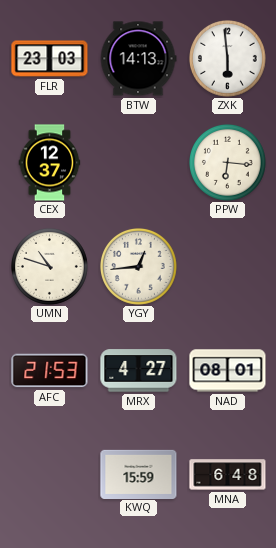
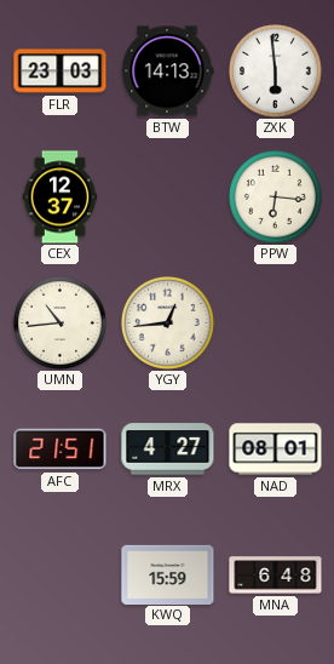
UMN: 10:48 -> 10:44 (61, 324)
AFC: 21:53 -> 21:51 (61, 450)
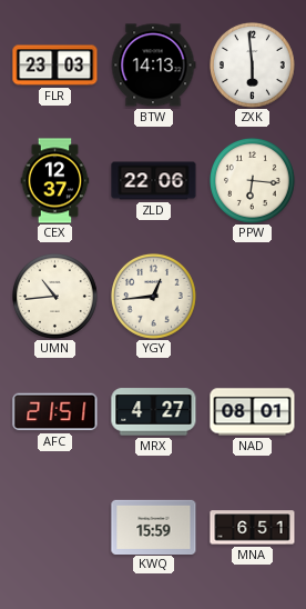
ZLD: none -> 22:06 (154, 181)
MNA: 6:48 -> 6:51 (253, 528)
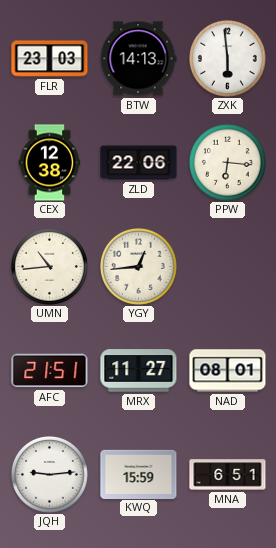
CEX: 12:37 -> 12:38 (50, 163)
MRX: 4:27 -> 11:27 (139, 371)
JQH: none -> 9:14 (50, 475)
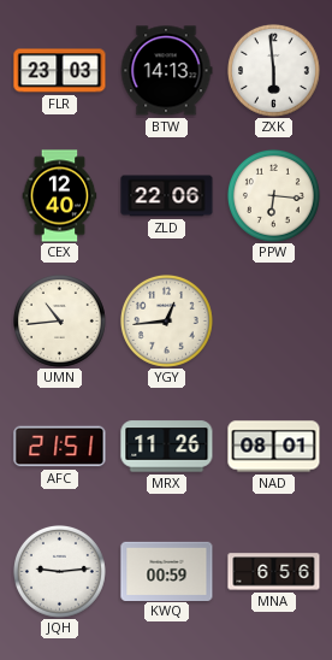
CEX: 12:38 -> 12:40 (60, 196)
MRX: 11:27 -> 11:26 (167, 447)
KWQ: 15:59 -> 00:59 (167, 571)
MNA: 6:51 -> 6:56 (274, 572)
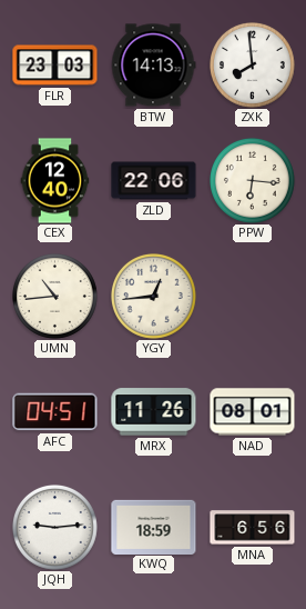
ZXK: 5:59 -> 7:59 (253, 66)
AFC: 21:51 -> 04:51 (55, 412)
KWQ: 00:59 -> 18:59 (154, 527)
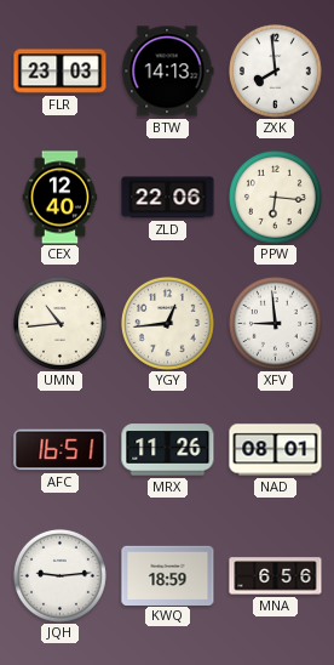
XFV: none -> 8:59 (276, 324)
AFC: 04:51 -> 16:51 (61, 450)
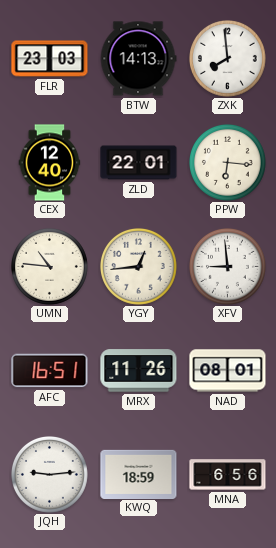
ZLD: 22:06 -> 22:01 (139, 163)
UMN: 10:44 -> 10:46 (50, 267)
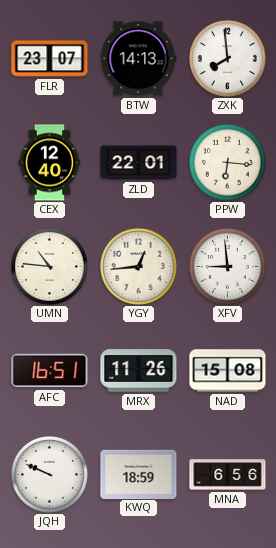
FLR: 23:03 -> 23:07 (50, 59)
NAD: 08:01 -> 15:08 (228, 371)
JQH: 9:14 -> 9:49 (50, 475)
